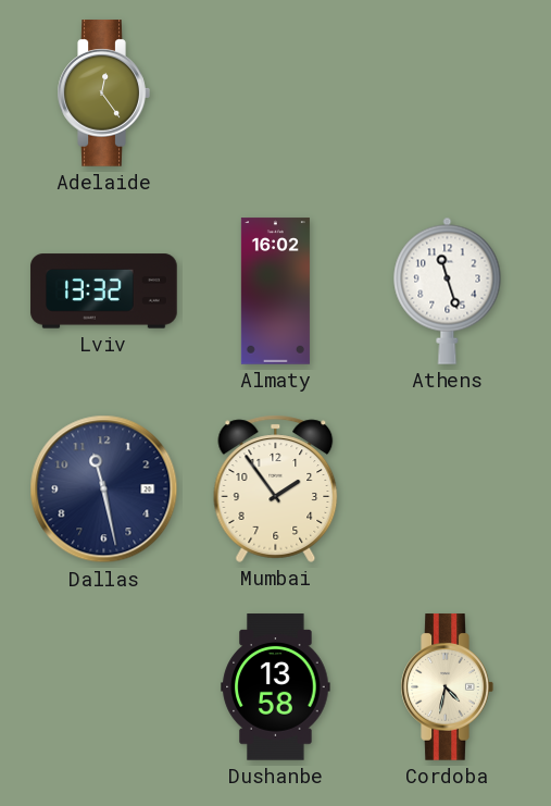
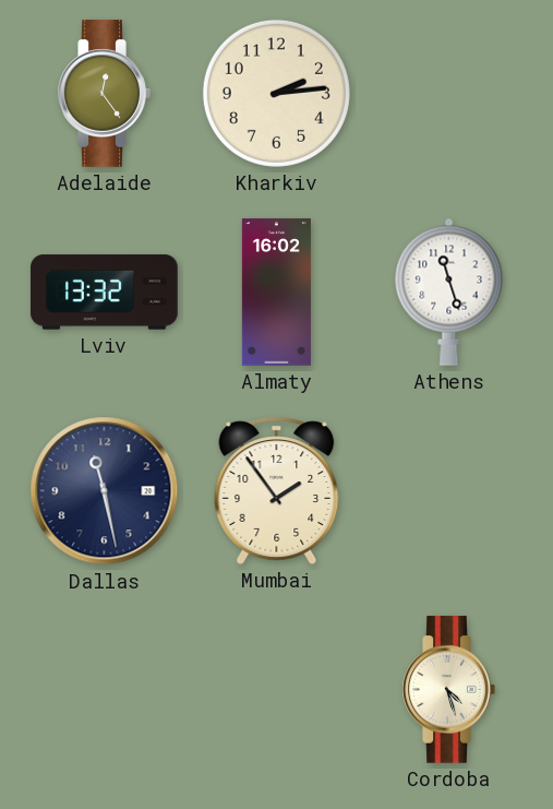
Kharkiv: none -> 2:14 (276, 93)
Dushanbe: 13:58 -> none (276, 687)
Cordoba: 4:32 -> 4:27 (448, 690)
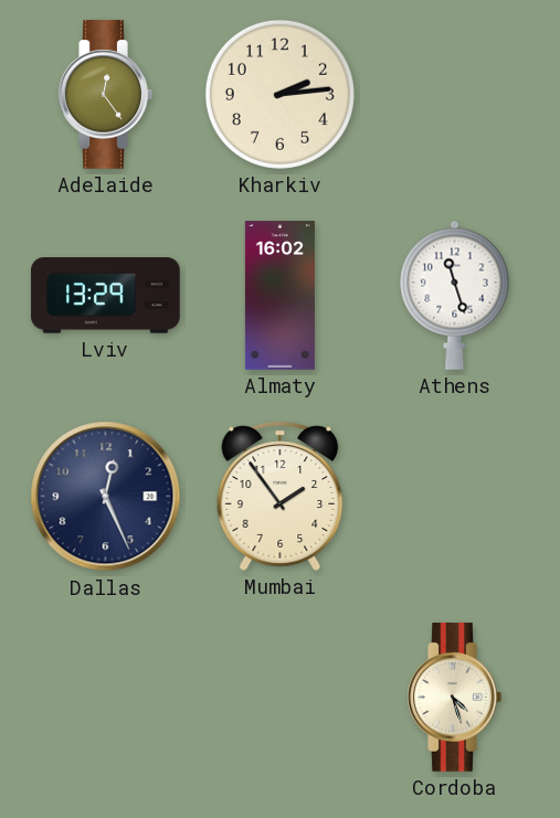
Lviv: 13:32 -> 13:29 (106, 296)
Dallas: 11:28 -> 12:26 (106, 497)
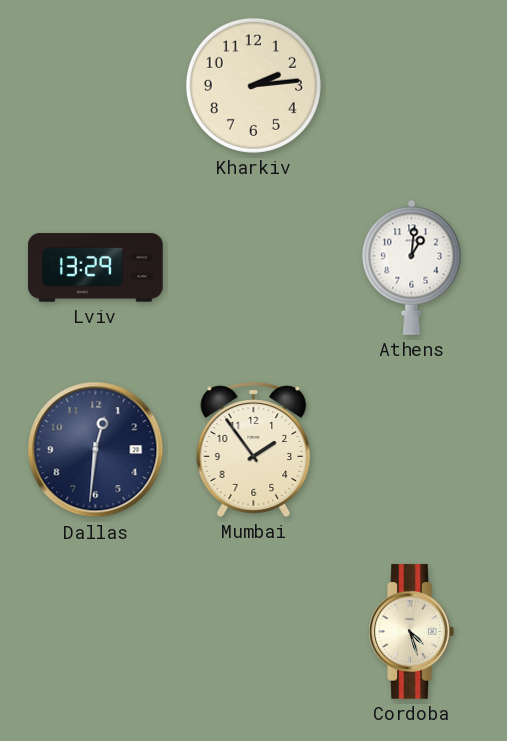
Adelaide: 12:24 -> none (105, 95)
Almaty: 16:02 -> none (279, 296)
Athens: 11:27 -> 1:01 (412, 267)
Dallas: 12:26 -> 12:31 (96, 450)
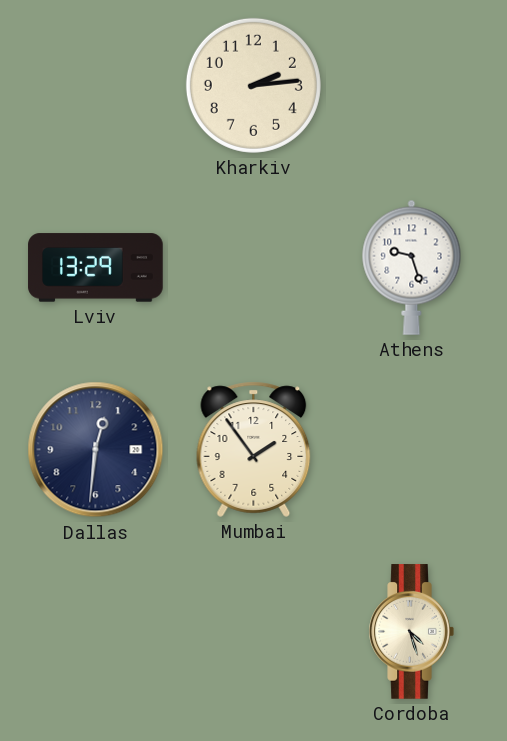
Athens: 1:01 -> 9:27 (412, 267)
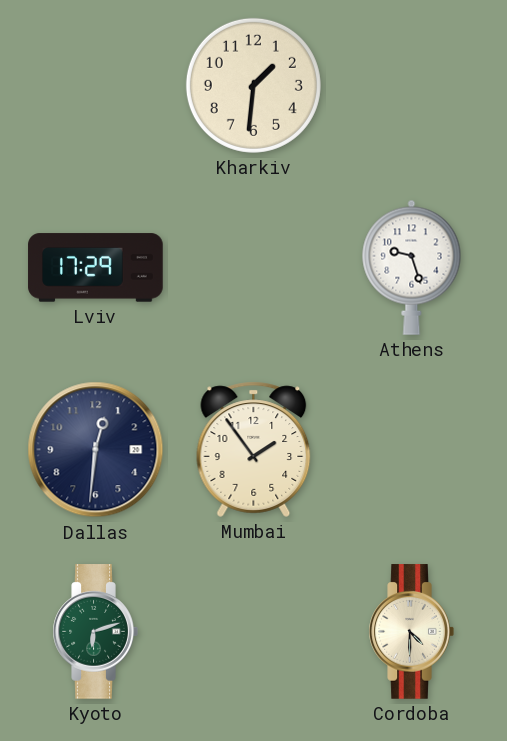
Kharkiv: 2:14 -> 1:31 (253, 85)
Lviv: 13:29 -> 17:29 (96, 268)
Kyoto: none -> 6:12 (95, 632)
Cordoba: 4:27 -> 4:30 (411, 632)
